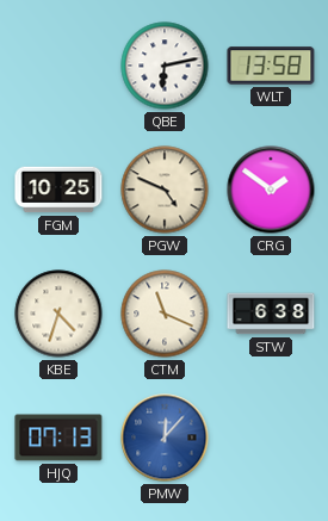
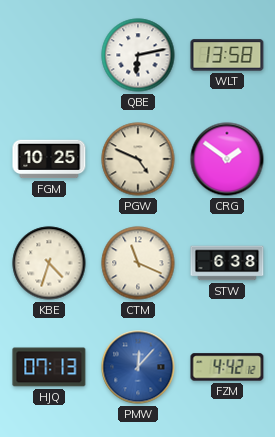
FZM: none -> 4:42 (227, 367)
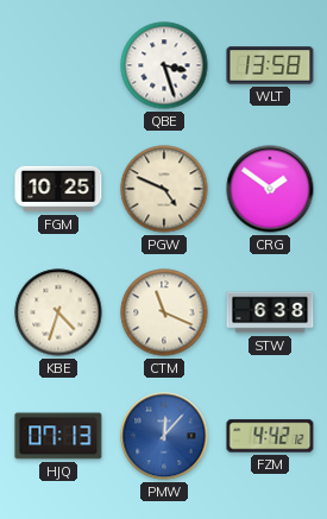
QBE: 6:13 -> 3:27 (164, 65)
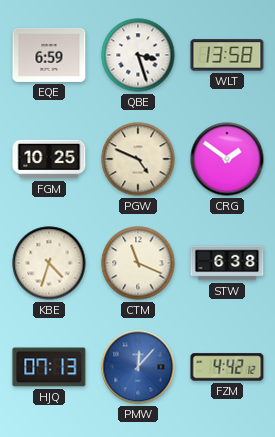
EQE: none -> 6:59 (49, 55)
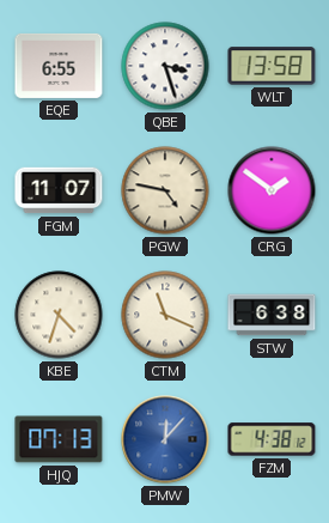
EQE: 6:59 -> 6:55 (59, 66)
FGM: 10:25 -> 11:07 (59, 190)
PGW: 4:49 -> 4:47 (165, 190)
FZM: 4:42 -> 4:38 (272, 439)
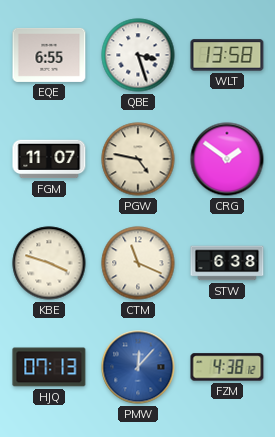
KBE: 4:33 -> 3:48 (49, 263)
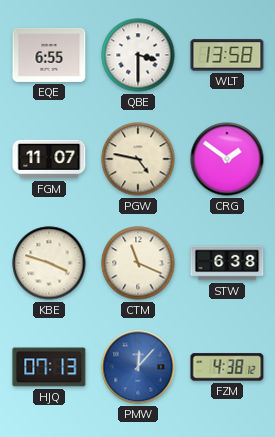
QBE: 3:27 -> 3:30 (138, 55)
